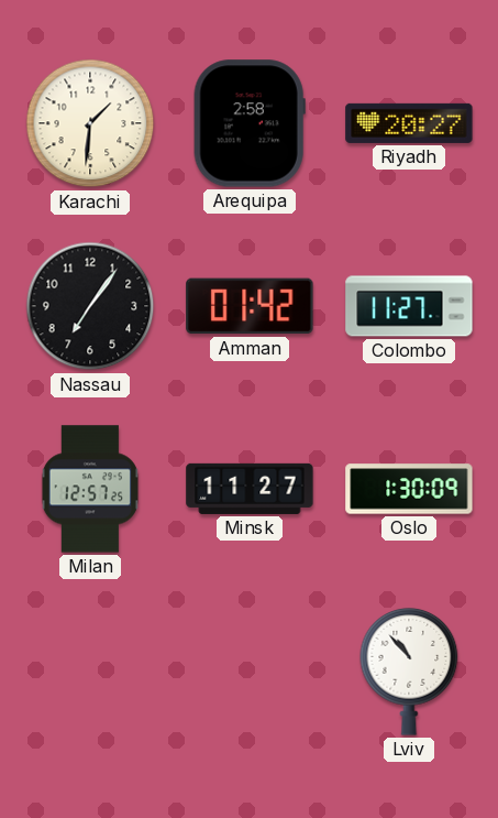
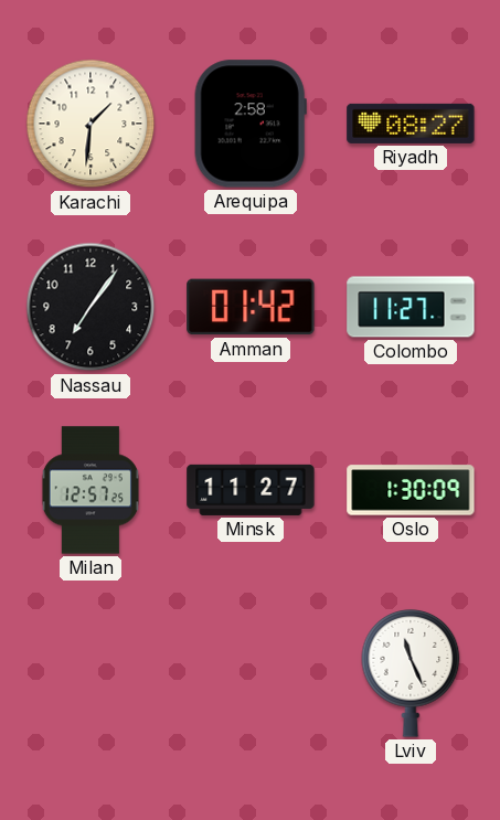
Riyadh: 20:27 -> 08:27 (411, 124)
Lviv: 10:53 -> 11:26 (411, 673)
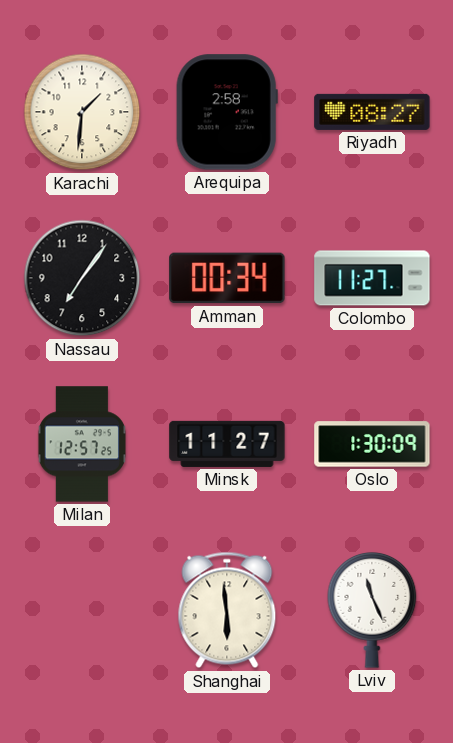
Amman: 01:42 -> 00:34 (227, 278)
Shanghai: none -> 5:59 (227, 610)
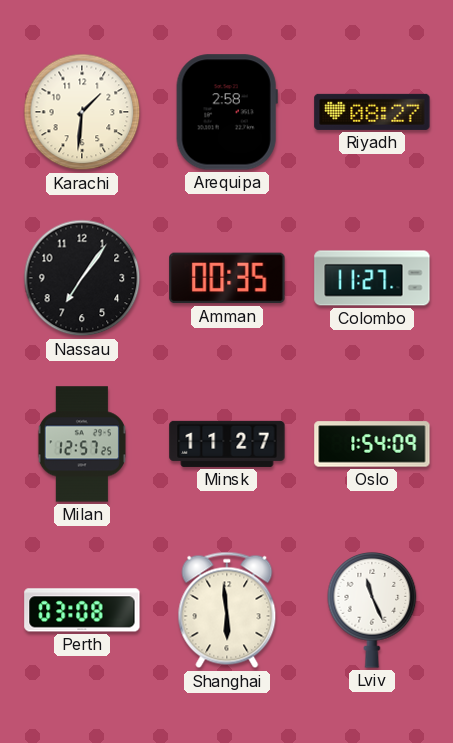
Amman: 00:34 -> 00:35 (227, 278)
Oslo: 1:30 -> 1:54 (372, 444)
Perth: none -> 03:08 (82, 610)
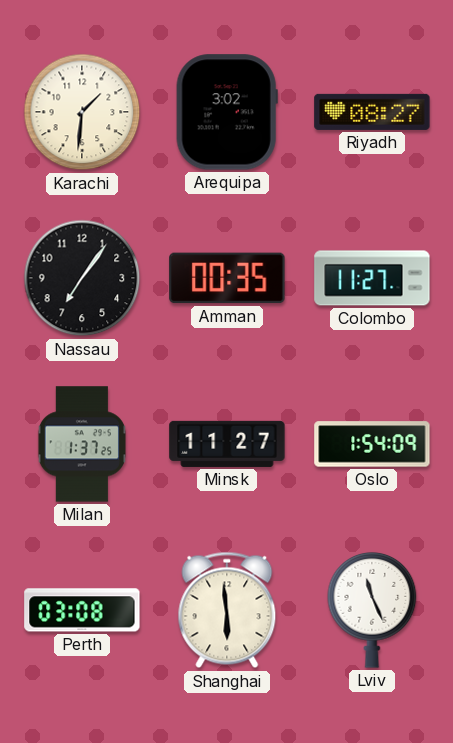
Arequipa: 2:58 -> 3:02 (227, 112)
Milan: 12:57 -> 1:37 (82, 444)
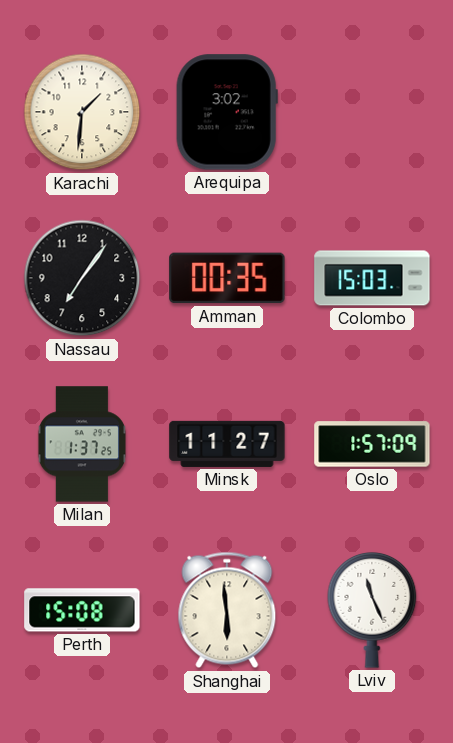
Riyadh: 08:27 -> none (372, 112)
Colombo: 11:27 -> 15:03 (372, 278)
Oslo: 1:54 -> 1:57 (372, 444)
Perth: 03:08 -> 15:08 (82, 610)
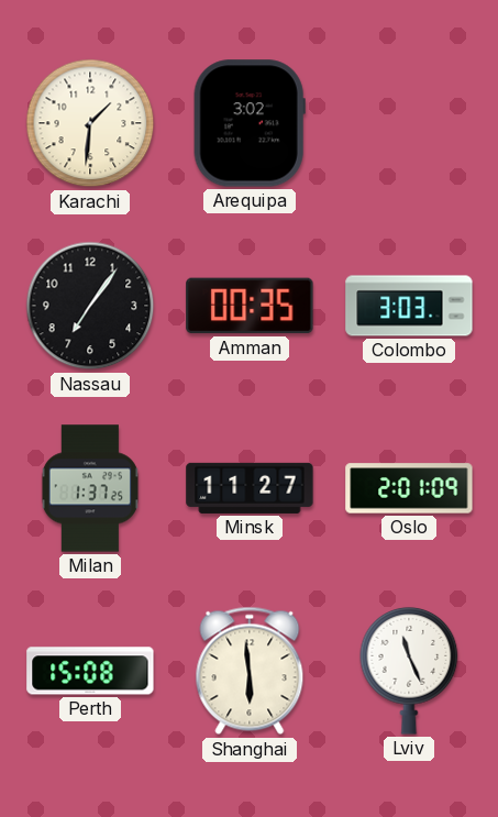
Colombo: 15:03 -> 3:03 (409, 306)
Oslo: 1:57 -> 2:01 (409, 488)
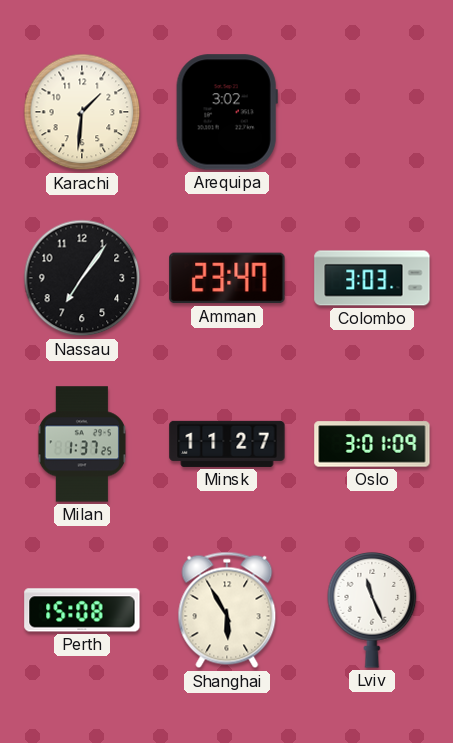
Amman: 00:35 -> 23:47 (227, 278)
Oslo: 2:01 -> 3:01 (372, 444)
Shanghai: 5:59 -> 5:55 (227, 610)
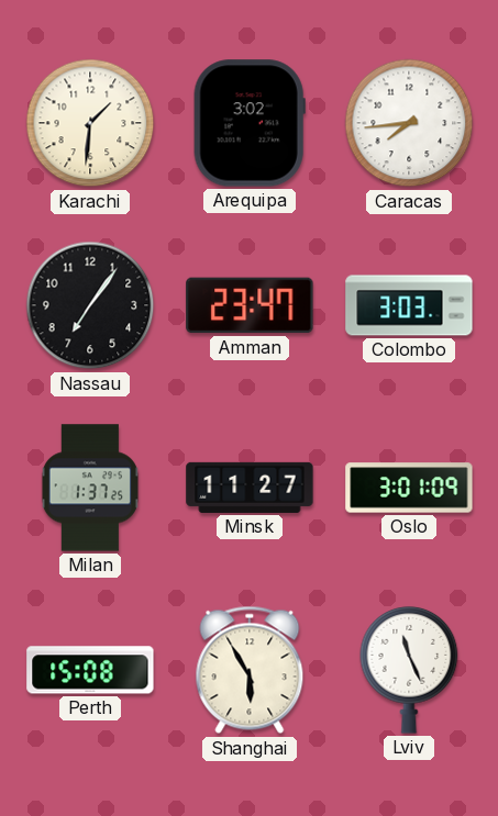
Caracas: none -> 7:44 (409, 123)
